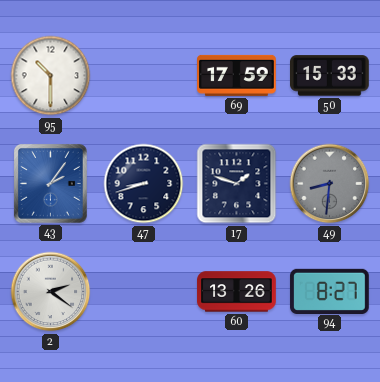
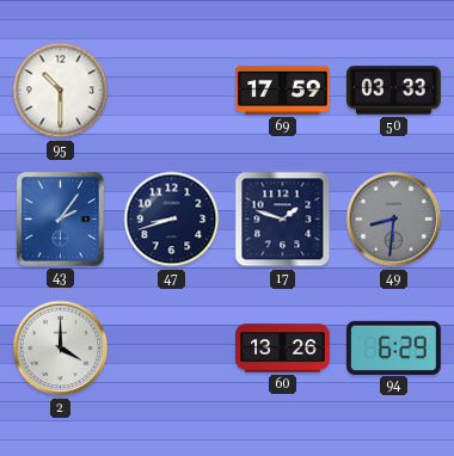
50: 15:33 -> 03:33 (394, 91)
2: 2:21 -> 4:00 (61, 349)
94: 8:27 -> 6:29 (394, 347)
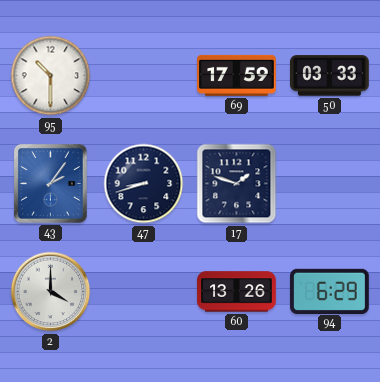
49: 8:31 -> none (394, 220)
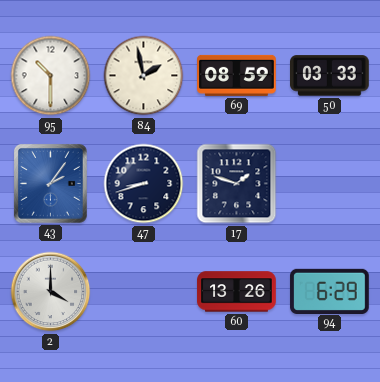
84: none -> 1:58 (144, 76)
69: 17:59 -> 08:59 (237, 75)
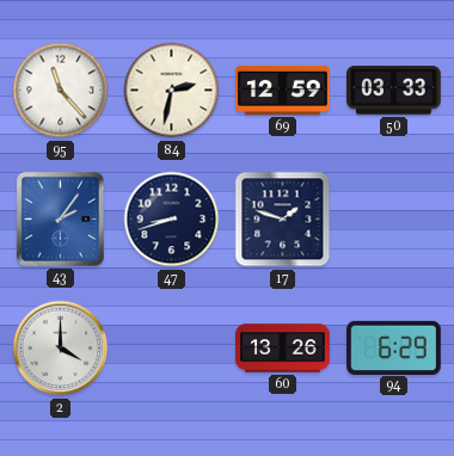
95: 10:30 -> 11:23 (61, 91)
84: 1:58 -> 2:32 (172, 91)
69: 08:59 -> 12:59 (283, 90)
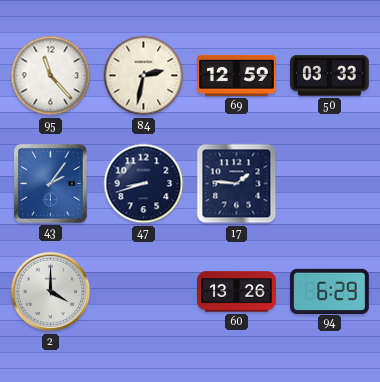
17: 1:48 -> 1:46 (237, 184)
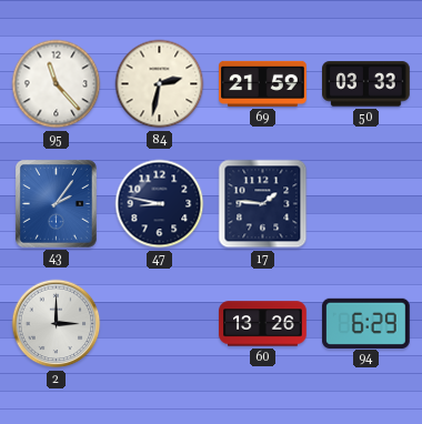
69: 12:59 -> 21:59 (263, 83)
47: 8:42 -> 8:47 (160, 204)
2: 4:00 -> 3:00 (57, 324)
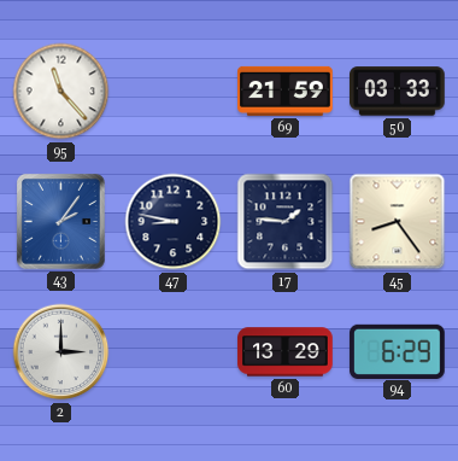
84: 2:32 -> none (160, 84)
45: none -> 8:24 (398, 222)
60: 13:26 -> 13:29 (286, 352)
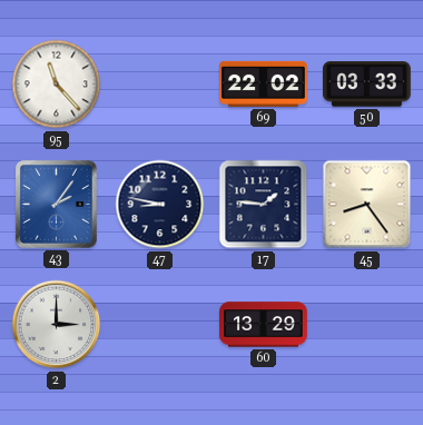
69: 21:59 -> 22:02 (264, 83)
94: 6:29 -> none (398, 351)
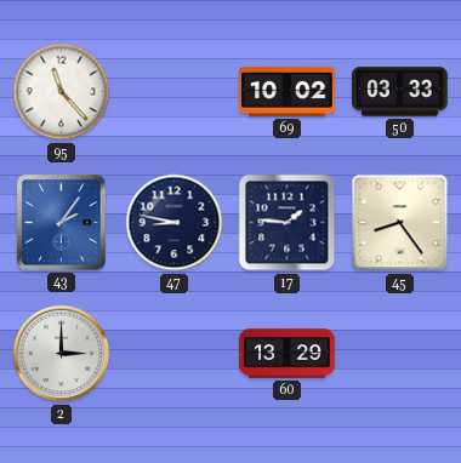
69: 22:02 -> 10:02 (288, 91)
